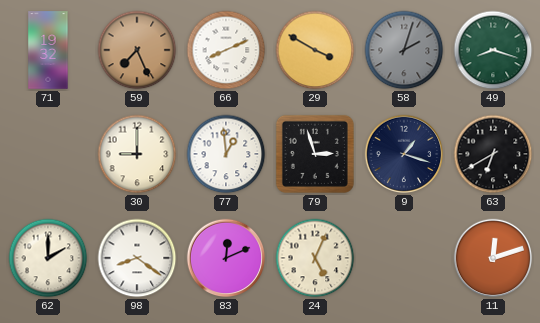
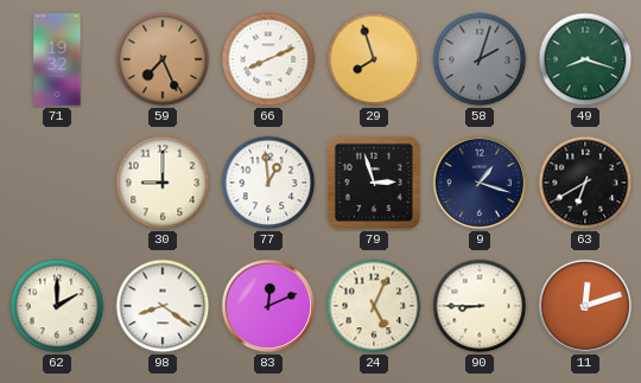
29: 3:50 -> 7:57 (374, 59)
90: none -> 8:45 (480, 306)
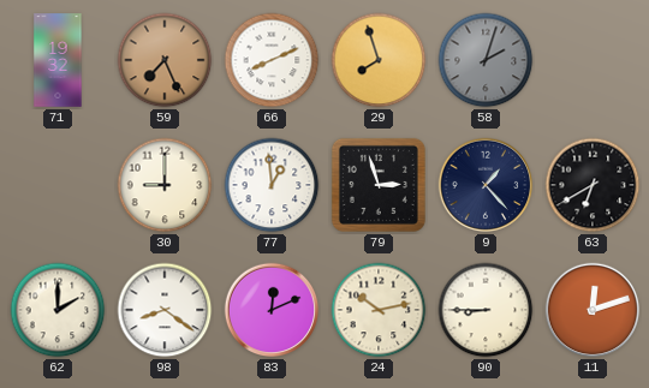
49: 8:18 -> none (585, 59)
9: 1:18 -> 1:23 (486, 185)
24: 5:04 -> 10:13 (379, 310)
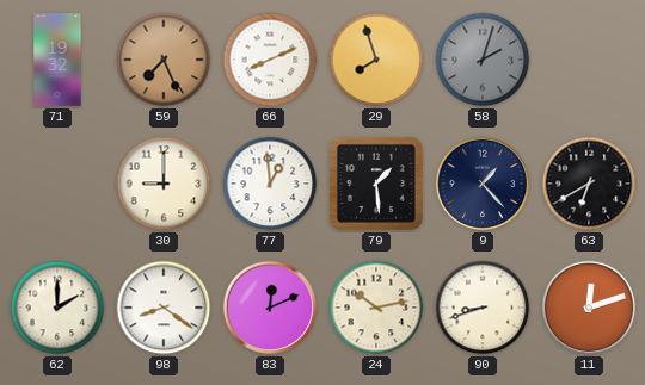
79: 2:57 -> 1:29 (376, 184)
90: 8:45 -> 8:42 (483, 308)
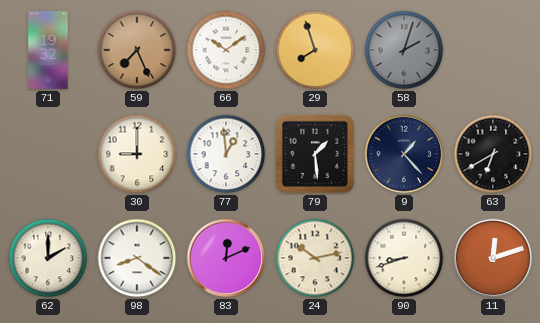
66: 8:11 -> 10:09 (226, 50)
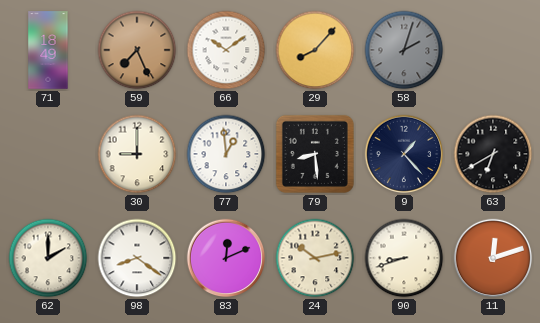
71: 19:32 -> 18:49 (48, 50)
29: 7:57 -> 8:07 (315, 50)
79: 1:29 -> 8:29 (315, 154)
